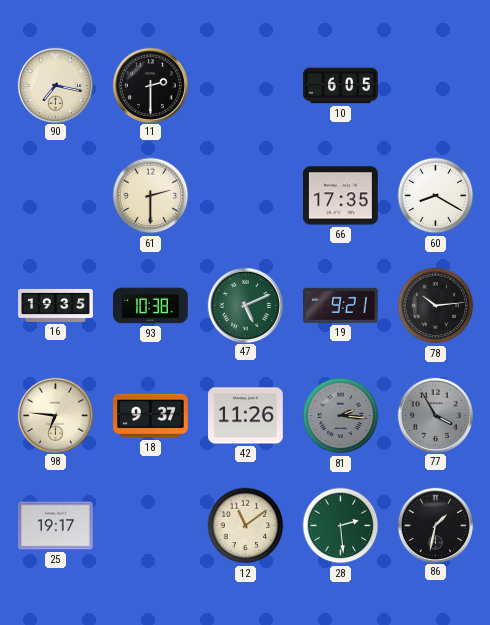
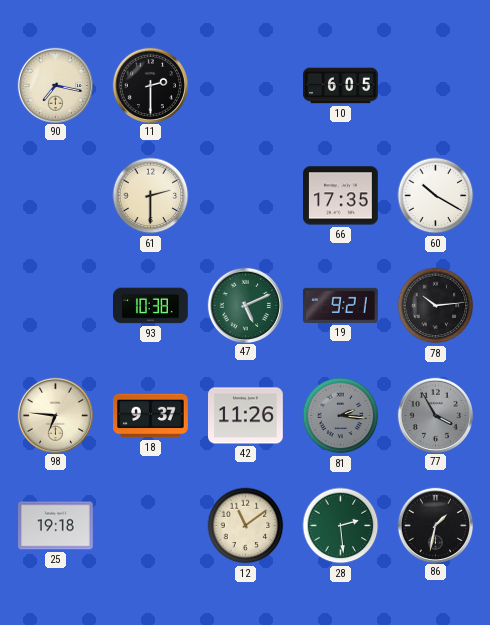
60: 8:20 -> 10:20 (436, 196)
16: 19:35 -> none (56, 305)
25: 19:17 -> 19:18 (56, 526)
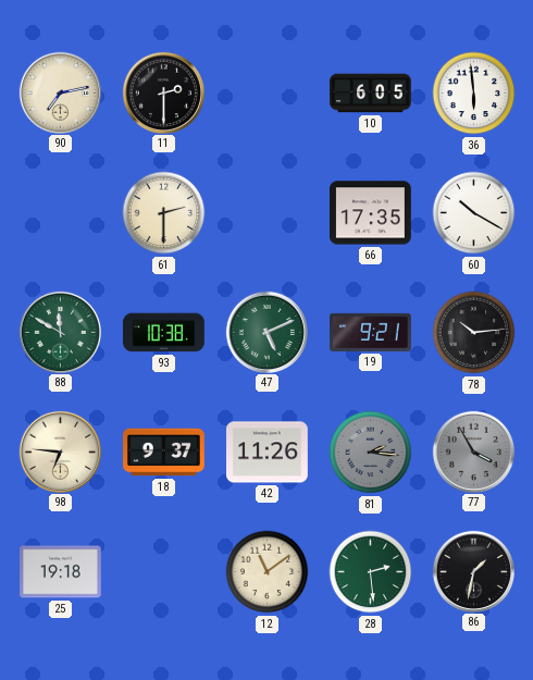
90: 7:17 -> 7:13 (60, 92)
36: none -> 5:59 (474, 94)
88: none -> 11:50 (60, 332)
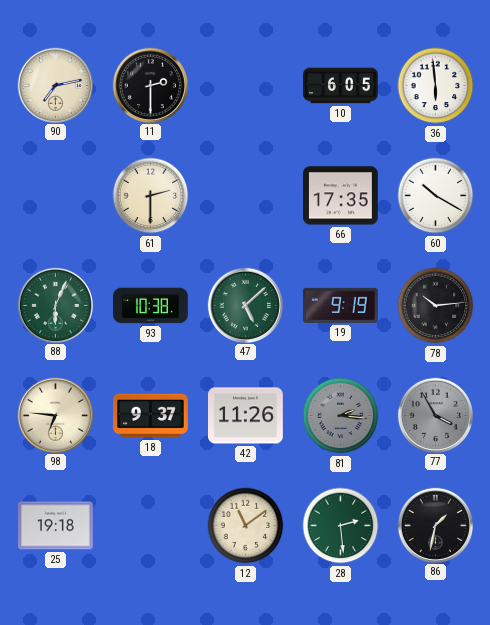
88: 11:50 -> 6:04 (55, 305)
47: 5:11 -> 5:08 (245, 305)
19: 9:21 -> 9:19 (341, 305)
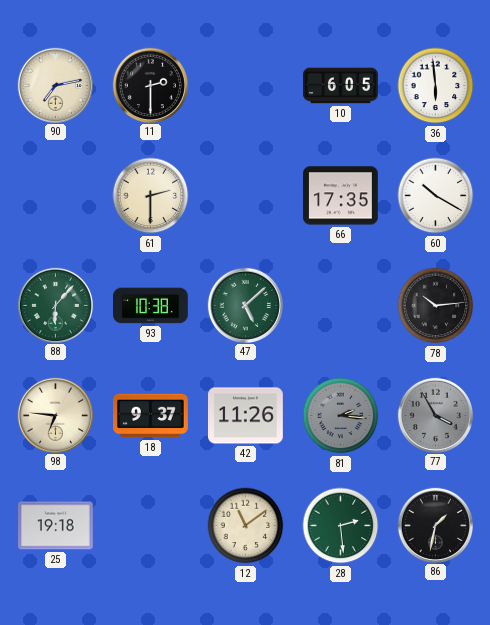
88: 6:04 -> 6:07 (55, 305)
19: 9:19 -> none (341, 305)
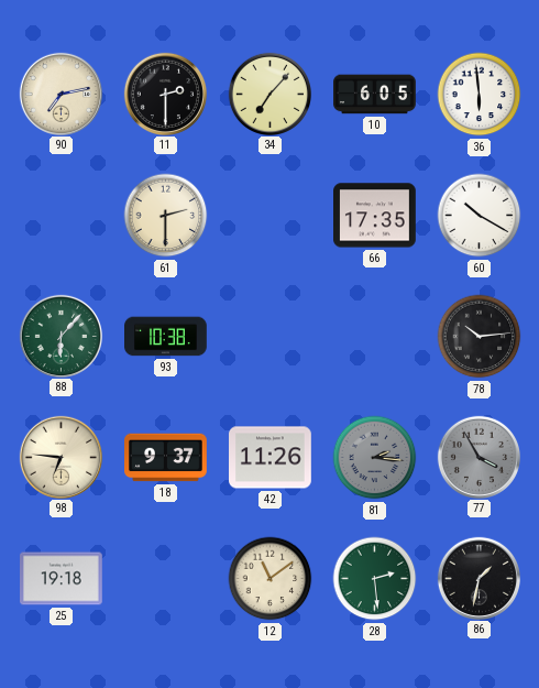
34: none -> 7:07 (269, 94)
47: 5:08 -> none (245, 305)
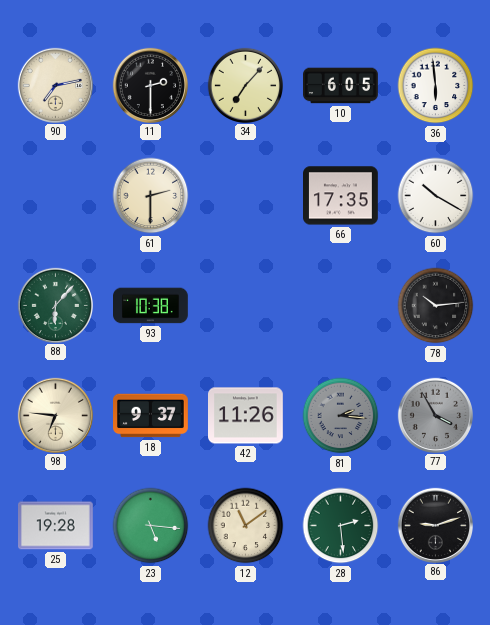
25: 19:18 -> 19:28 (56, 526)
23: none -> 5:16 (151, 526)
86: 1:32 -> 9:12 (435, 525)
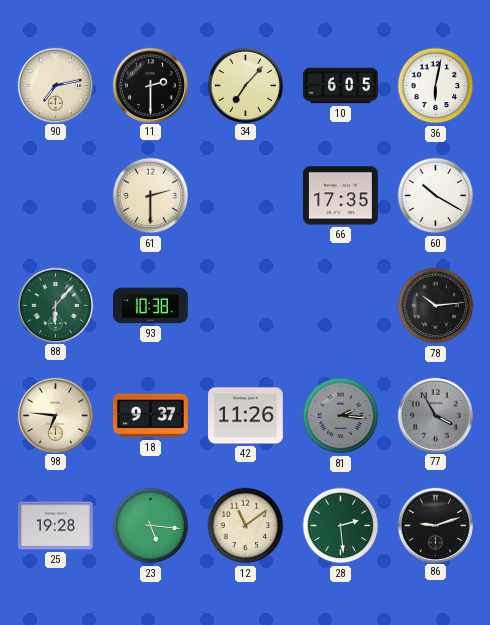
36: 5:59 -> 6:02 (436, 86)
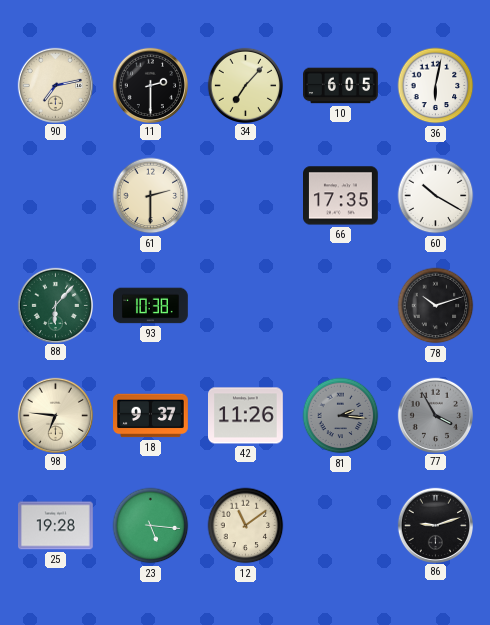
78: 10:14 -> 10:12 (436, 306)
28: 2:29 -> none (341, 526)
